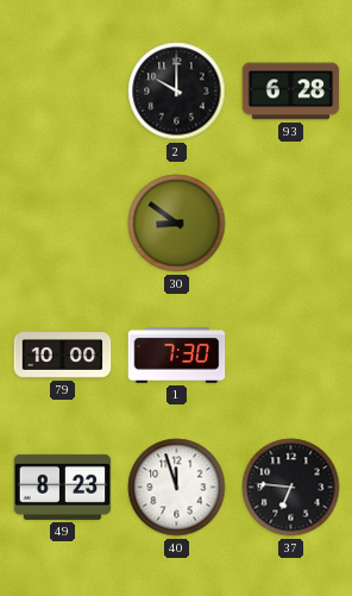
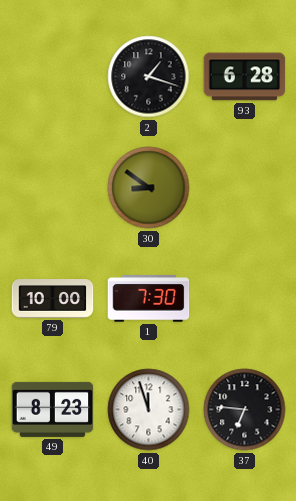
2: 10:00 -> 1:18 (149, 77)
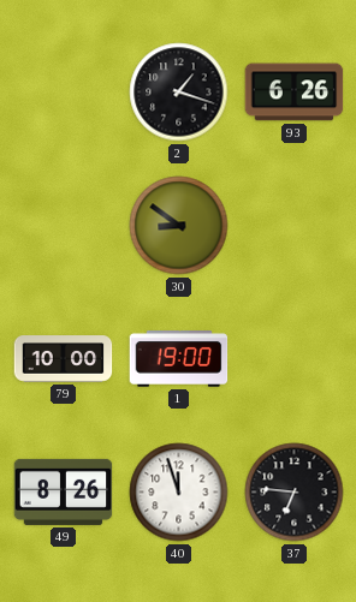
93: 6:28 -> 6:26 (295, 93)
1: 7:30 -> 19:00 (179, 359)
49: 8:23 -> 8:26 (64, 491)
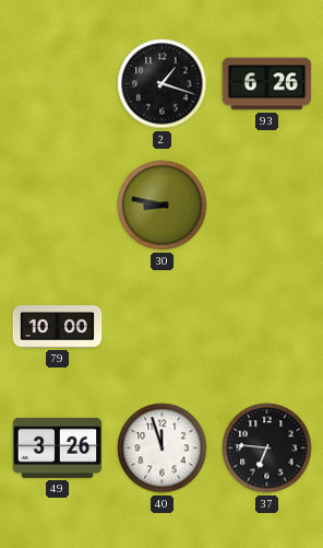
30: 8:51 -> 8:47 (163, 206)
1: 19:00 -> none (179, 359)
49: 8:26 -> 3:26 (58, 447)
